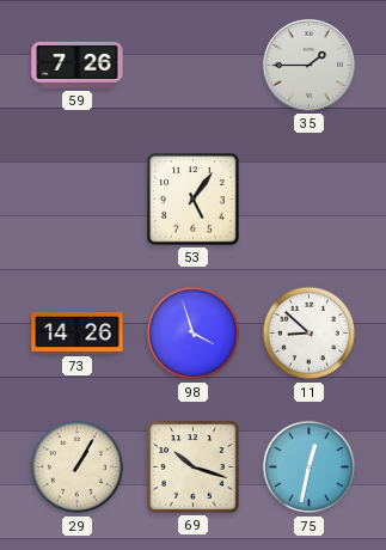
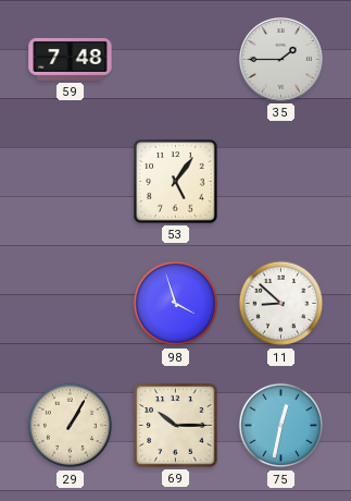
59: 7:26 -> 7:48 (71, 59)
73: 14:26 -> none (78, 334)
69: 10:18 -> 10:15 (176, 426)
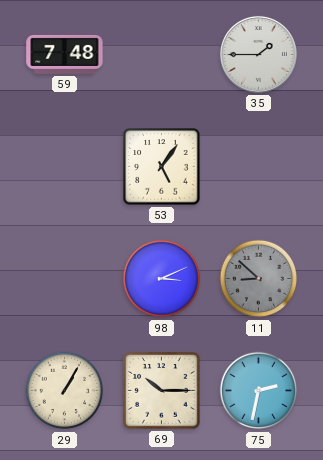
98: 3:57 -> 3:11 (162, 279)
11 dial: white -> grey (259, 279)
75: 12:32 -> 2:32 (259, 391)
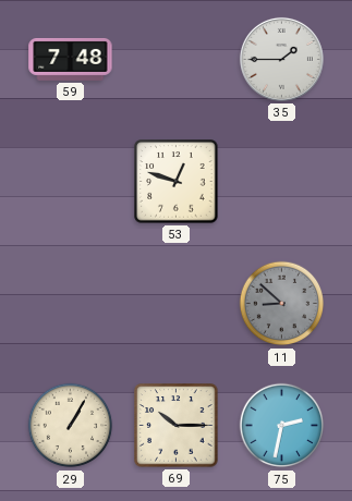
53: 5:06 -> 12:48 (177, 182)
98: 3:11 -> none (162, 279)
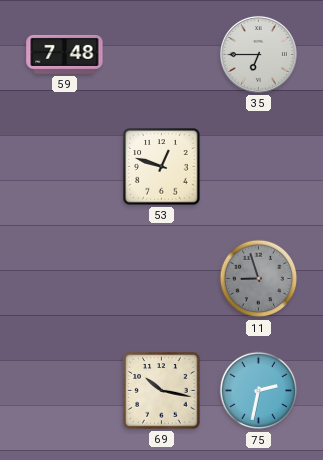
35: 1:45 -> 6:45 (258, 54)
11: 8:52 -> 8:57 (259, 279)
29: 1:05 -> none (71, 426)
69: 10:15 -> 10:17 (162, 391)
